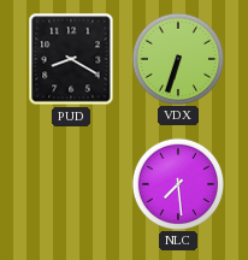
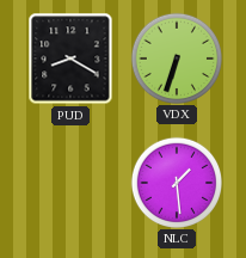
NLC: 7:29 -> 1:29 (176, 182)
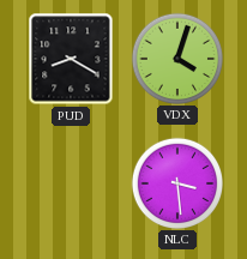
VDX: 6:33 -> 4:03 (176, 58)
NLC: 1:29 -> 3:29 (176, 182)
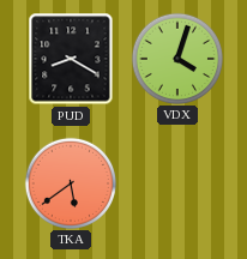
TKA: none -> 5:39 (70, 182)
NLC: 3:29 -> none (176, 182)
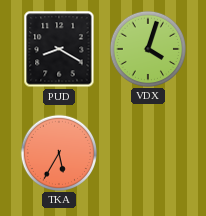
TKA: 5:39 -> 5:35 (58, 152)
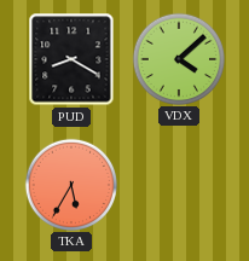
VDX: 4:03 -> 4:08 (178, 58)
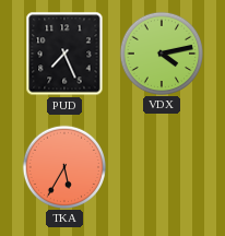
PUD: 8:20 -> 7:26 (64, 54)
VDX: 4:08 -> 4:13 (161, 52)
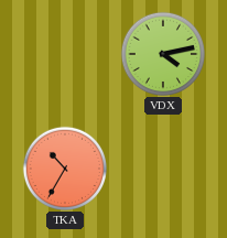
PUD: 7:26 -> none (64, 54)
TKA: 5:35 -> 10:35 (64, 167)
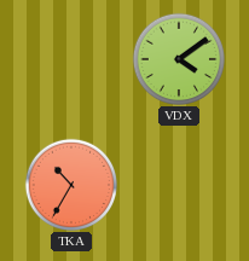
VDX: 4:13 -> 4:09 (178, 58)
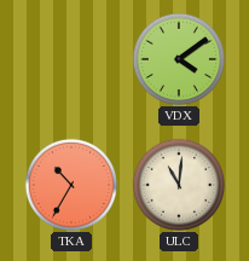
ULC: none -> 11:01 (178, 184)
